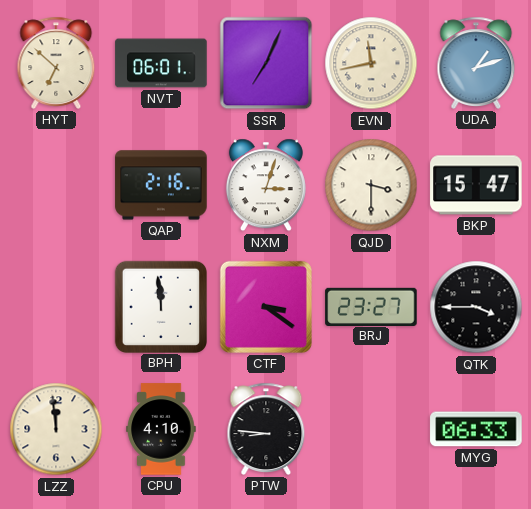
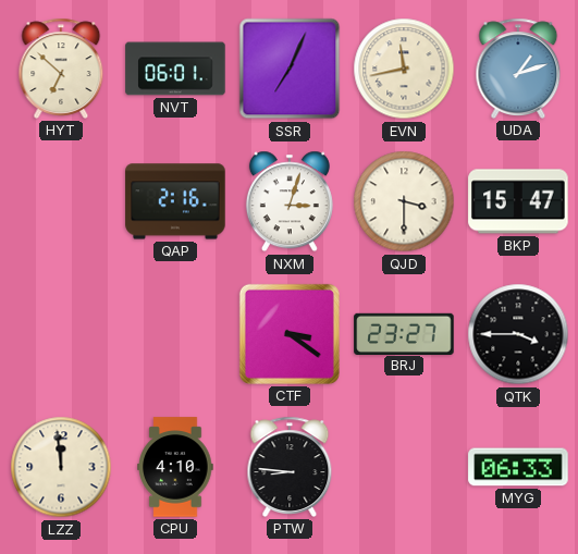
BPH: 11:59 -> none (160, 306)
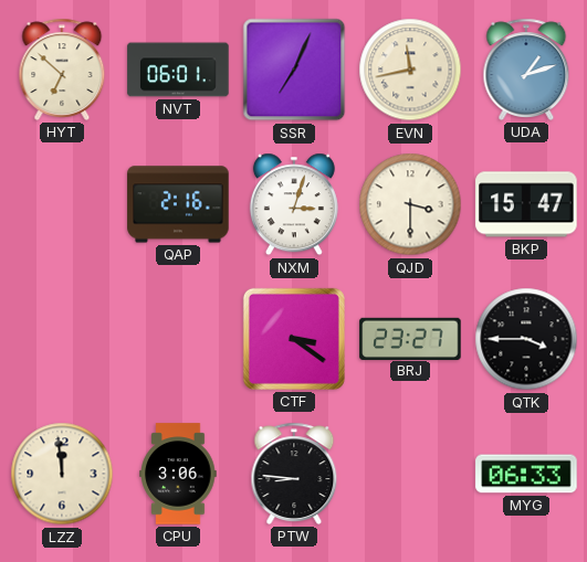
CPU: 4:10 -> 3:06 (178, 474)
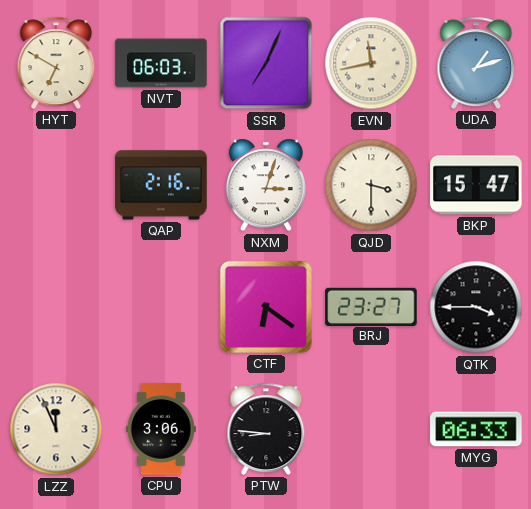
HYT: 6:52 -> 6:50 (56, 63)
NVT: 06:01 -> 06:03 (161, 63)
CTF: 3:21 -> 6:21 (266, 307)
LZZ: 11:59 -> 11:56 (56, 429)
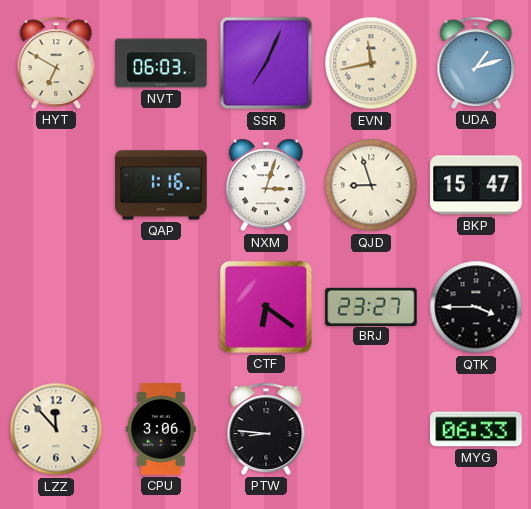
QAP: 2:16 -> 1:16 (161, 185)
QJD: 3:30 -> 8:57 (371, 185)
LZZ: 11:56 -> 11:53 (56, 429)
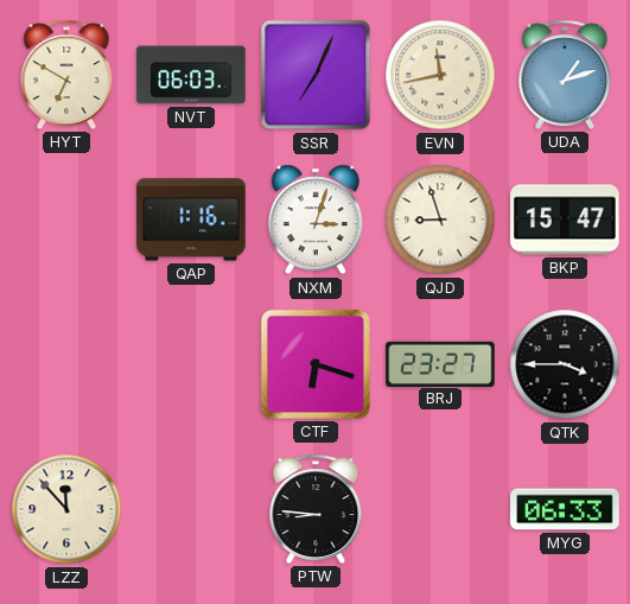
CTF: 6:21 -> 6:18 (316, 364)
CPU: 3:06 -> none (161, 429)
